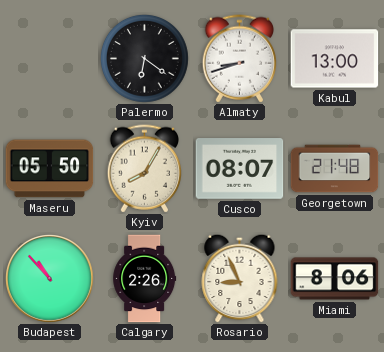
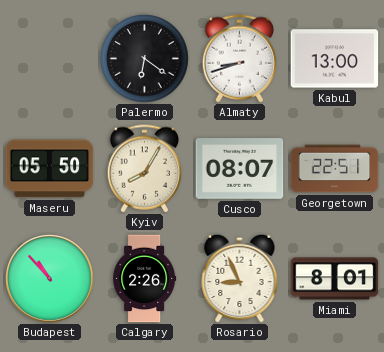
Georgetown: 21:48 -> 22:51 (335, 169)
Miami: 8:06 -> 8:01 (335, 279)
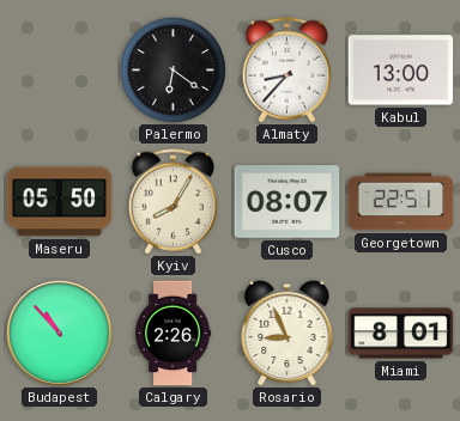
Almaty: 8:42 -> 8:37 (286, 71)
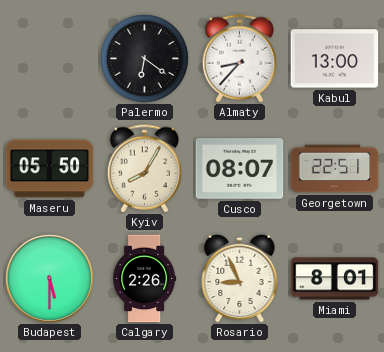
Budapest: 10:53 -> 5:30 (50, 279)
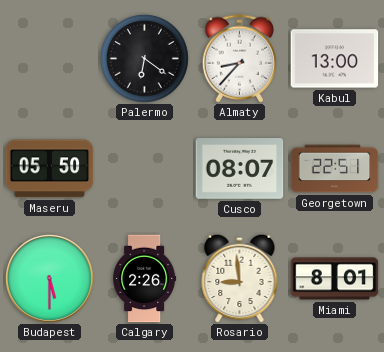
Kyiv: 8:05 -> none (144, 169)
Rosario: 8:56 -> 8:59 (240, 278)
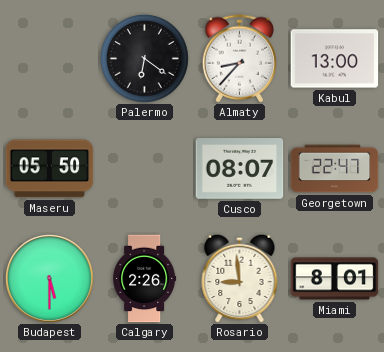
Georgetown: 22:51 -> 22:47 (335, 169)
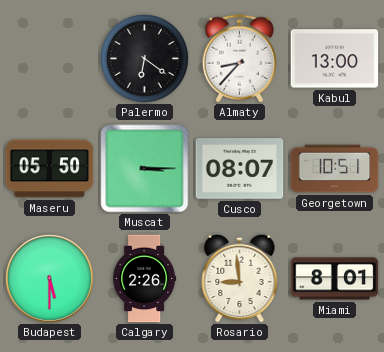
Muscat: none -> 3:15 (145, 169)
Georgetown: 22:47 -> 10:51 (335, 169)
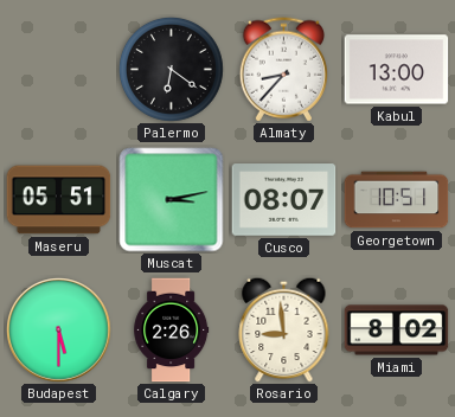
Maseru: 05:50 -> 05:51 (59, 200)
Muscat: 3:15 -> 3:13 (172, 200)
Miami: 8:01 -> 8:02 (397, 331)
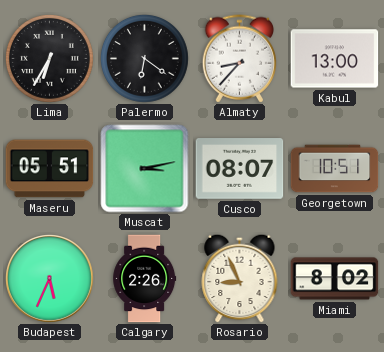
Lima: none -> 6:35 (49, 58)
Budapest: 5:30 -> 5:34 (50, 279)
Rosario: 8:59 -> 8:56 (240, 278)
